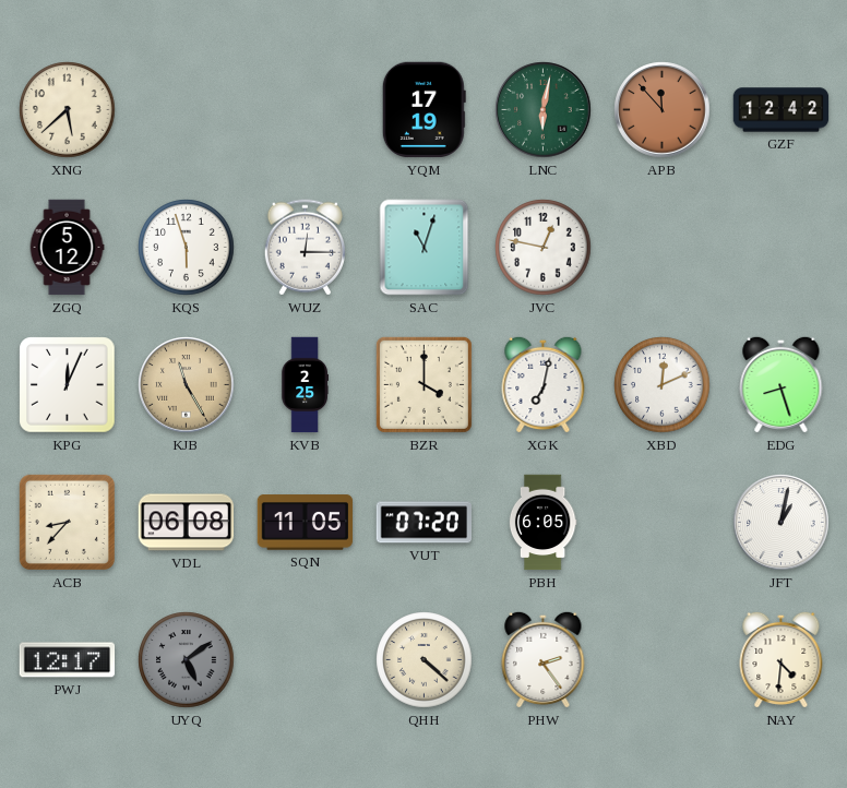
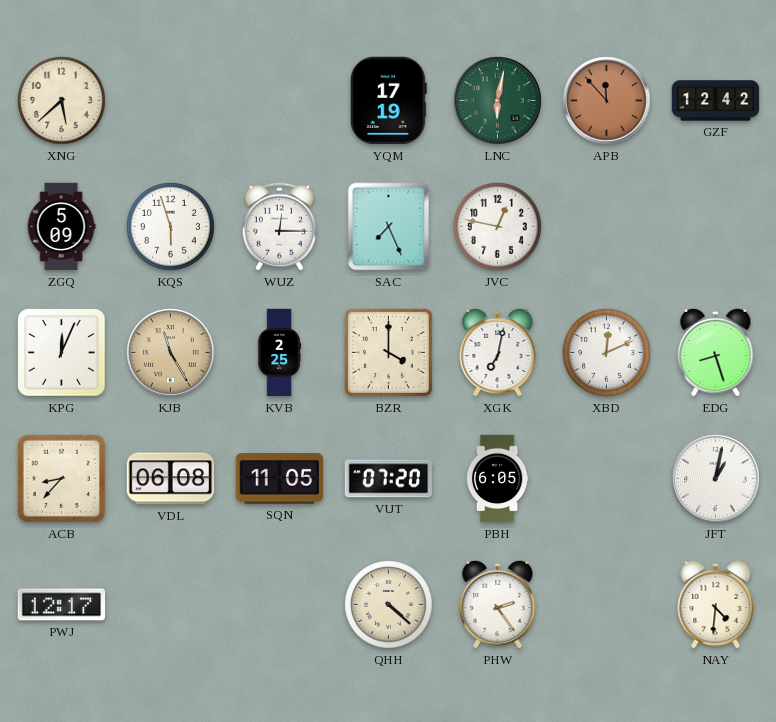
ZGQ: 5:12 -> 5:09 (61, 227)
SAC: 11:03 -> 7:26 (389, 227)
UYQ: 5:09 -> none (187, 660)
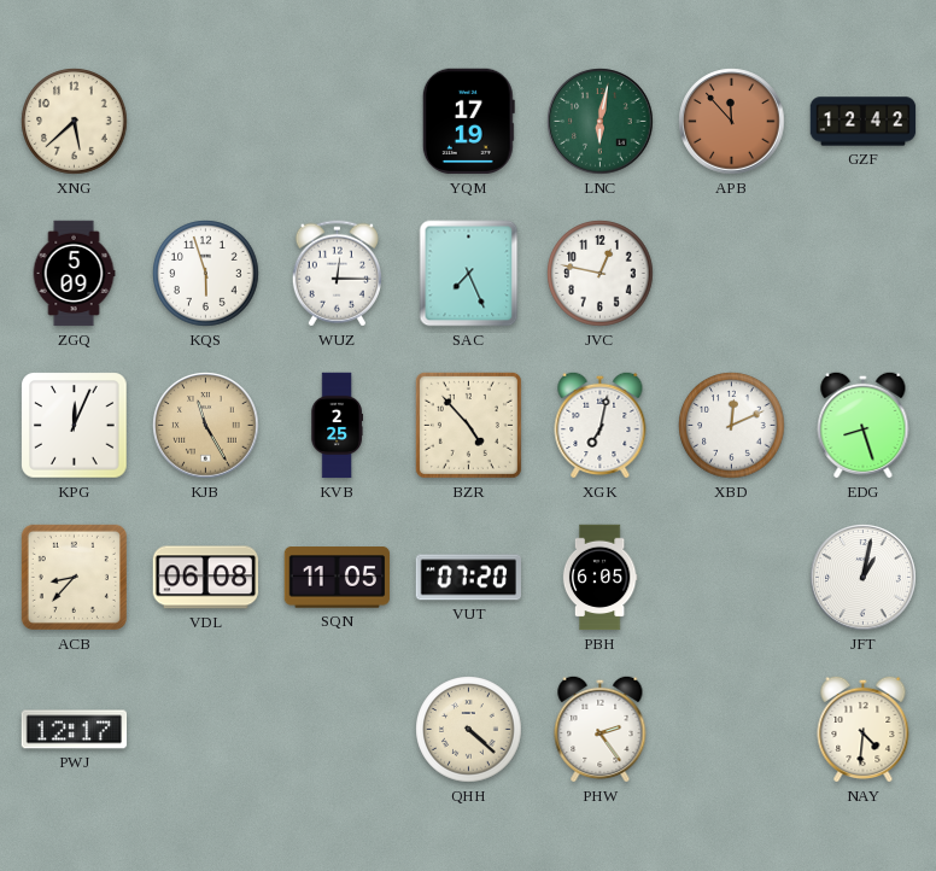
BZR: 4:00 -> 4:53 (468, 425)
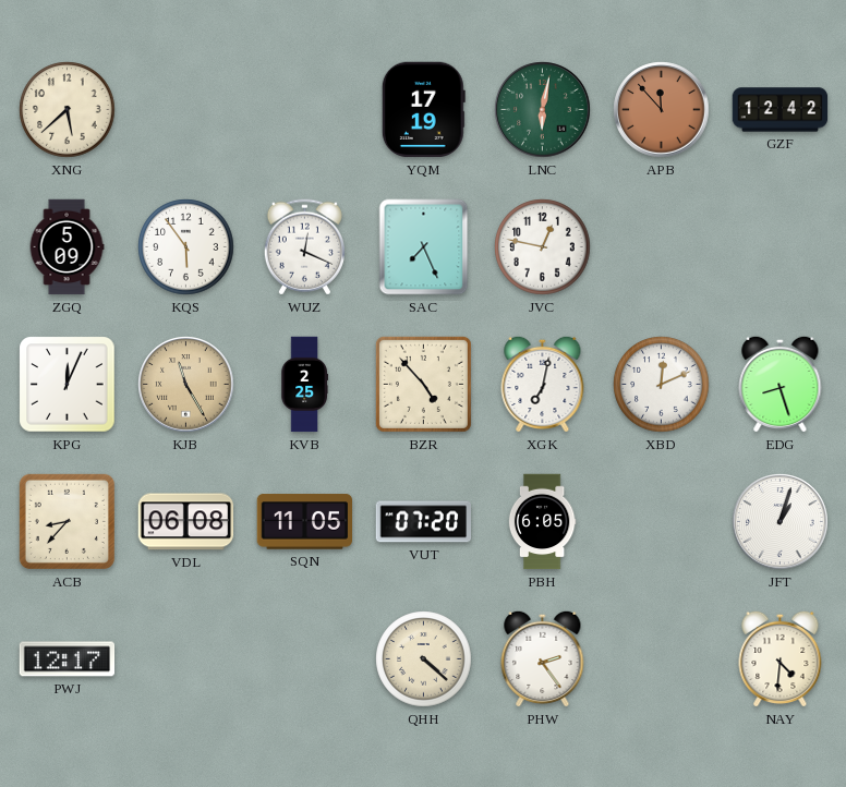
KQS: 5:57 -> 5:54 (186, 247)
WUZ: 12:15 -> 12:19 (304, 247)
JFT: 1:02 -> 1:03 (781, 522)
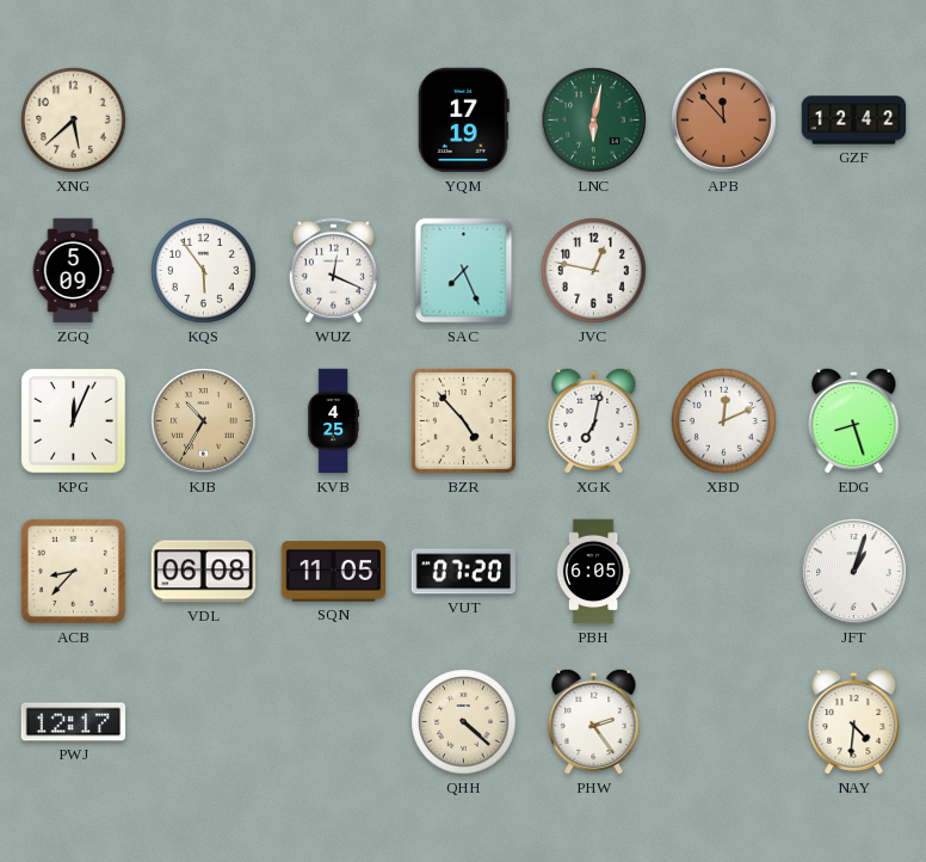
KJB: 11:25 -> 10:35 (204, 421)
KVB: 2:25 -> 4:25 (333, 421)
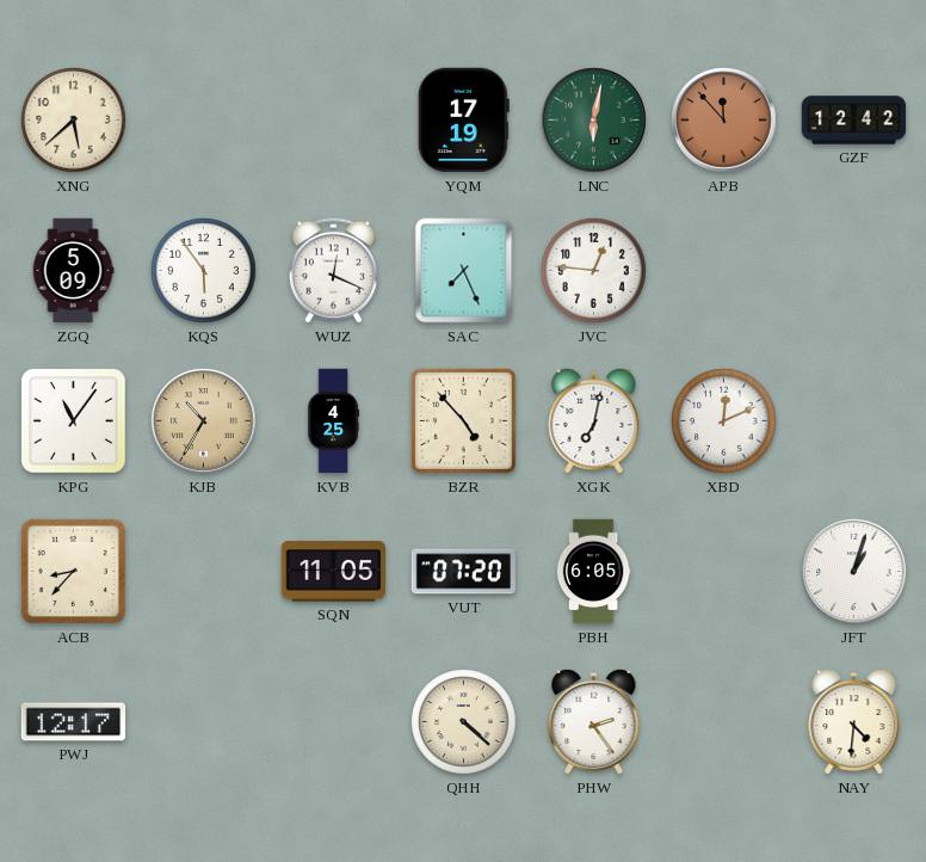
JVC: 12:47 -> 12:46 (594, 271)
KPG: 12:04 -> 11:06 (74, 421)
EDG: 8:27 -> none (854, 420)
VDL: 06:08 -> none (204, 572)
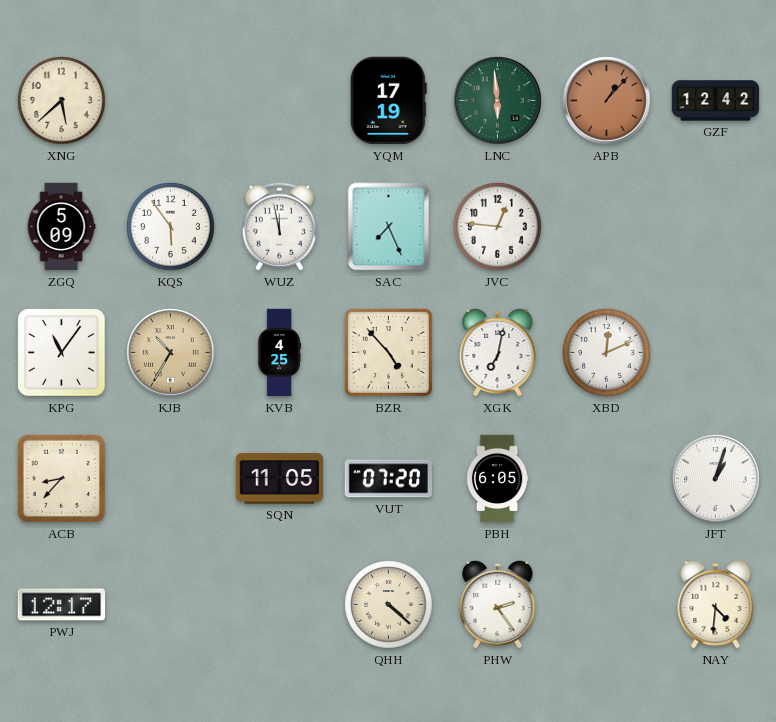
LNC: 6:02 -> 5:59 (498, 101)
APB: 11:53 -> 1:07 (607, 101)
WUZ: 12:19 -> 11:58 (279, 227)
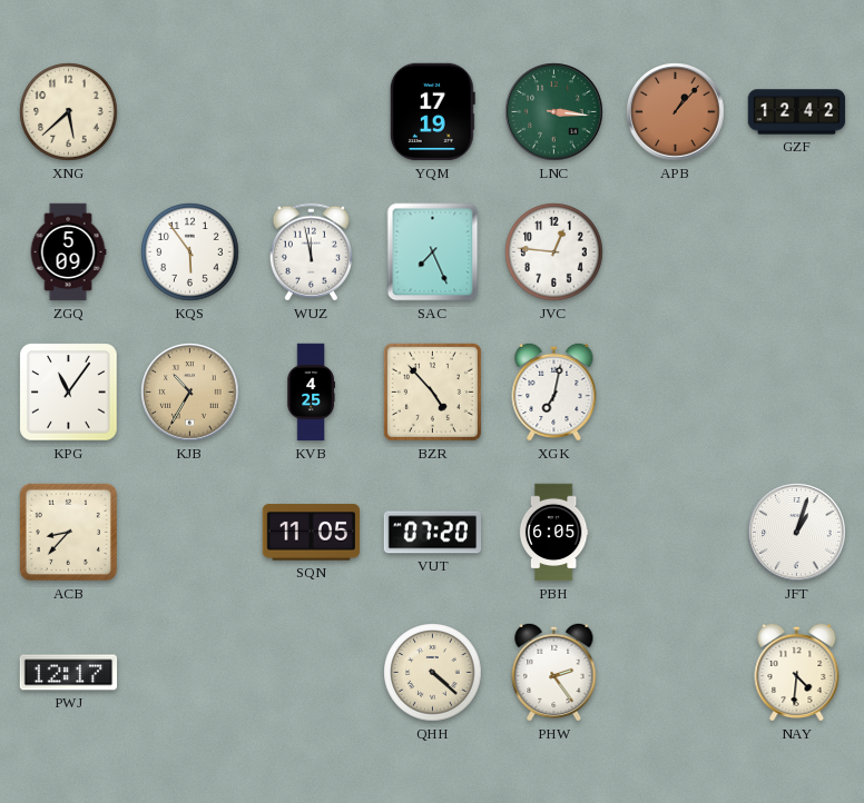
LNC: 5:59 -> 3:16 (554, 112)
XBD: 12:11 -> none (607, 353)
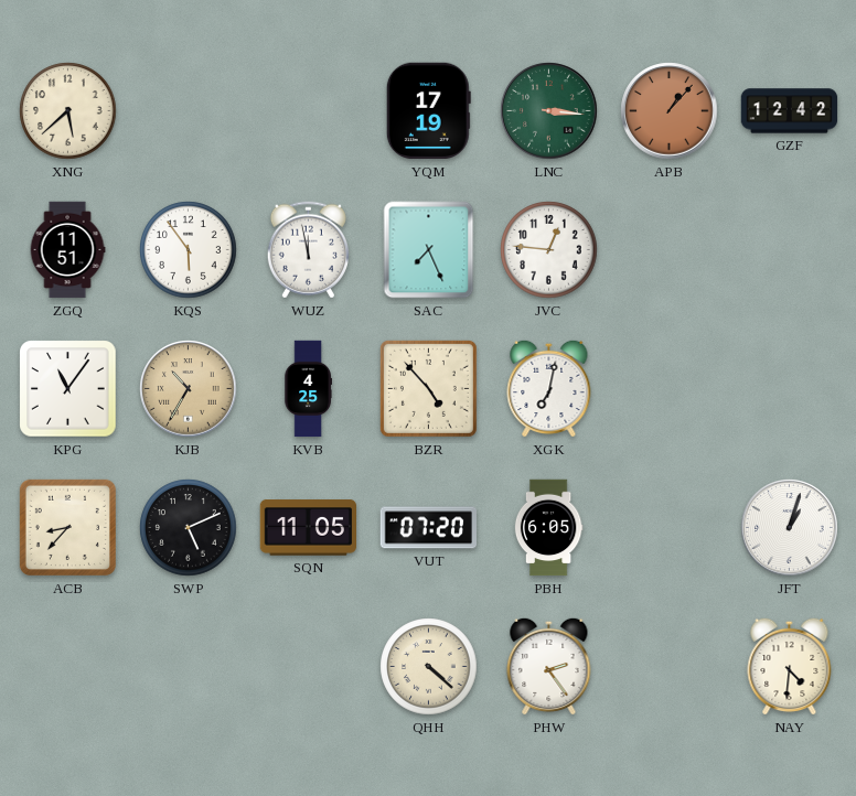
ZGQ: 5:09 -> 11:51 (67, 250)
SWP: none -> 5:11 (189, 528)
PWJ: 12:17 -> none (69, 673)
